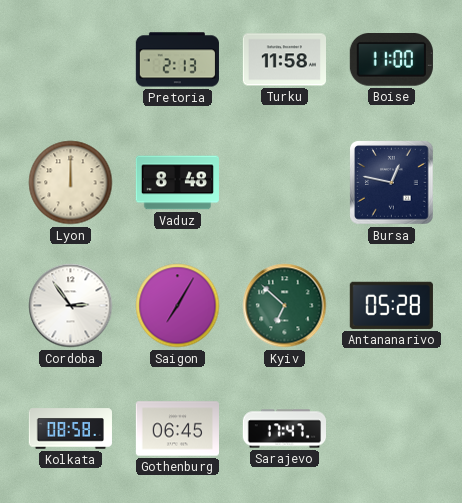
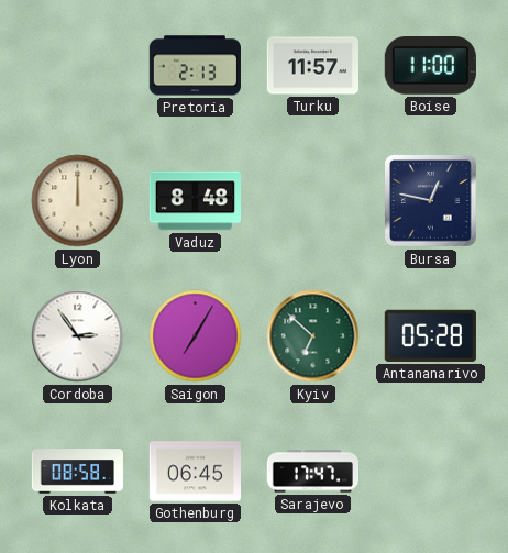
Turku: 11:58 -> 11:57 (312, 66)
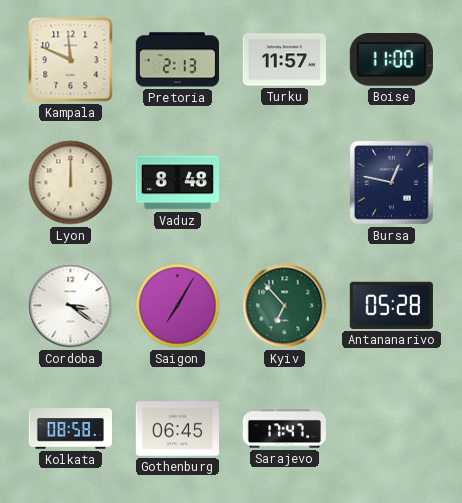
Kampala: none -> 11:49 (71, 60)
Cordoba: 2:54 -> 3:21 (71, 306)
Kyiv: 6:52 -> 6:53 (285, 306)
